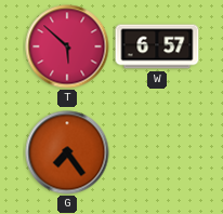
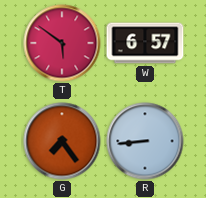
T: 5:52 -> 5:51 (62, 43)
R: none -> 8:44 (145, 141)
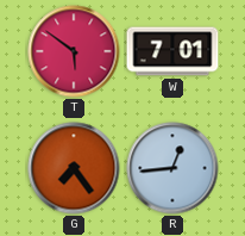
W: 6:57 -> 7:01 (172, 51)
R: 8:44 -> 12:44 (172, 168)
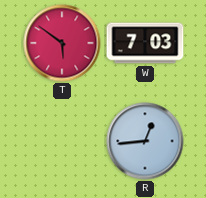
W: 7:01 -> 7:03 (145, 43)
G: 7:24 -> none (74, 168)
